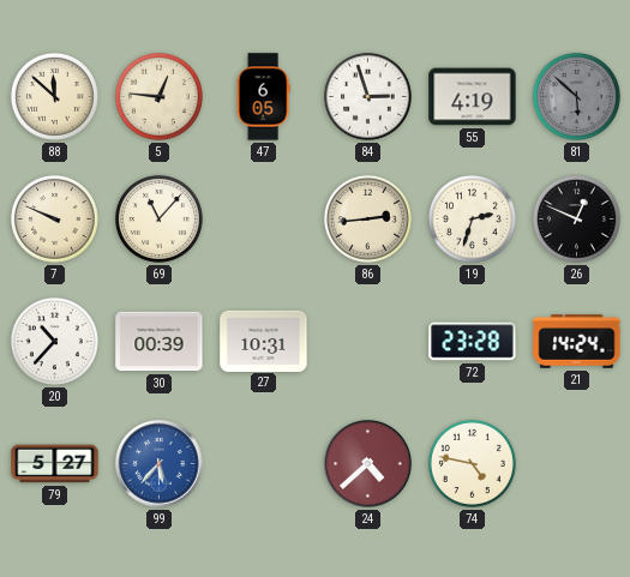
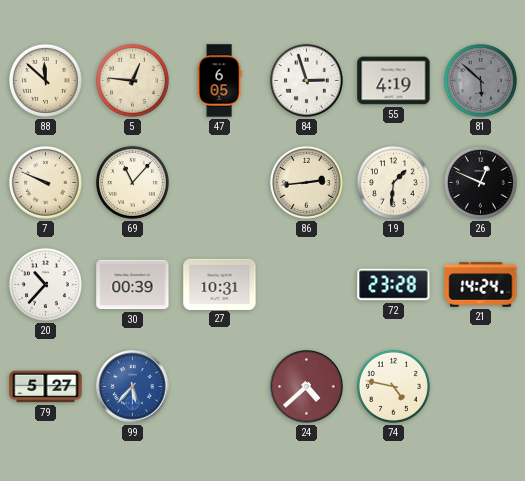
19: 2:33 -> 1:31 (393, 182)
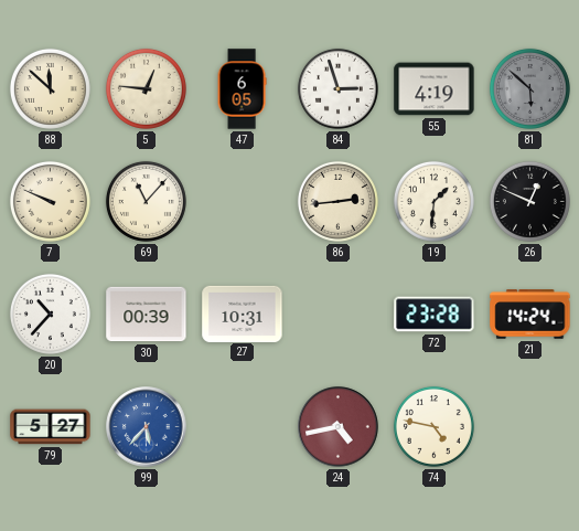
24: 4:38 -> 4:43 (339, 427)
